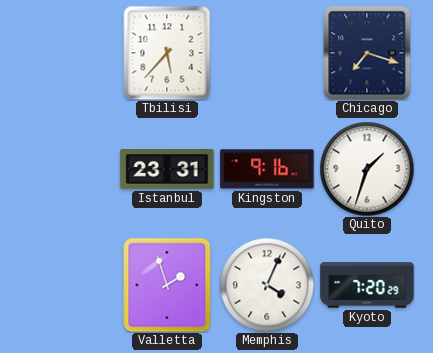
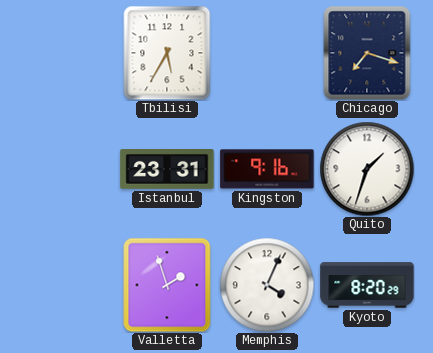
Tbilisi: 5:37 -> 5:35 (167, 53)
Kyoto: 7:20 -> 8:20 (367, 285)
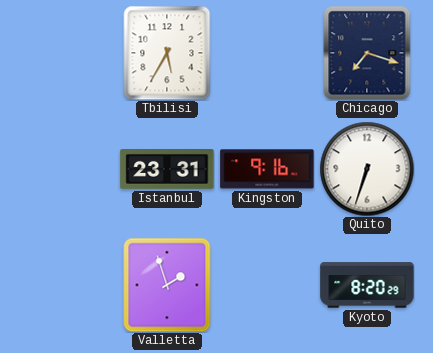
Quito: 1:33 -> 6:33 (367, 169)
Memphis: 4:04 -> none (267, 285)
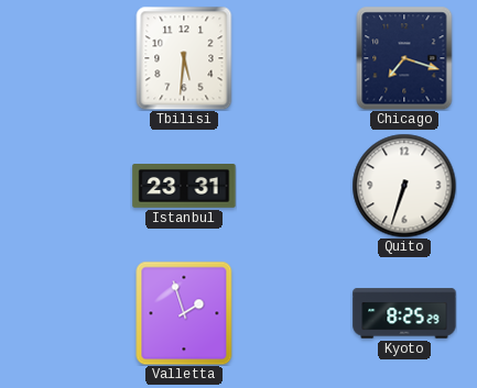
Tbilisi: 5:35 -> 5:31 (184, 58)
Kingston: 9:16 -> none (267, 169)
Kyoto: 8:20 -> 8:25 (404, 313)
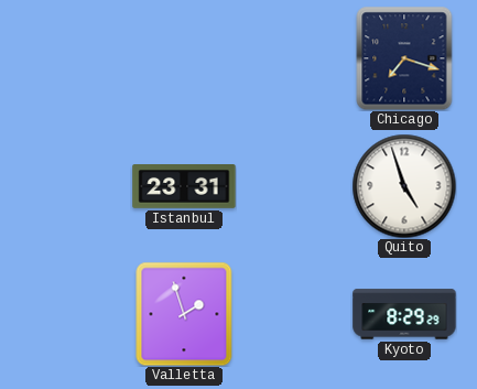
Tbilisi: 5:31 -> none (184, 58)
Quito: 6:33 -> 4:57 (404, 186)
Kyoto: 8:25 -> 8:29 (404, 314)
